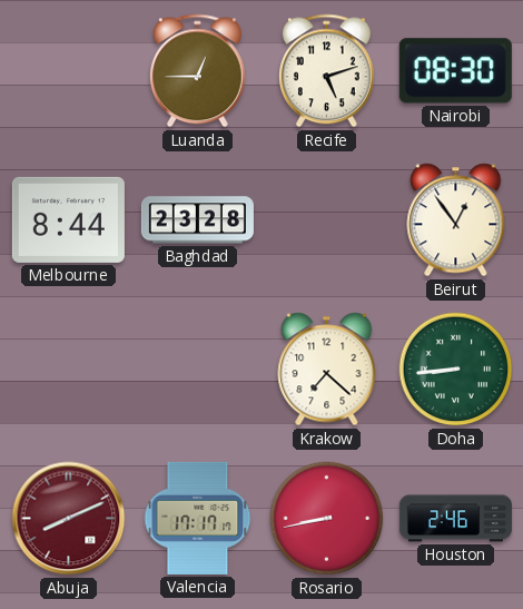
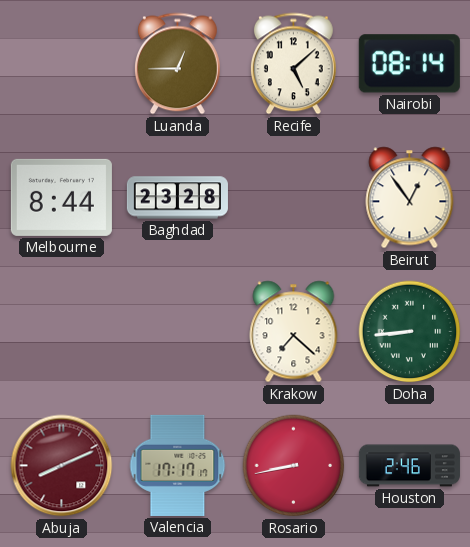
Recife: 5:12 -> 5:08 (293, 64)
Nairobi: 08:30 -> 08:14 (409, 64)
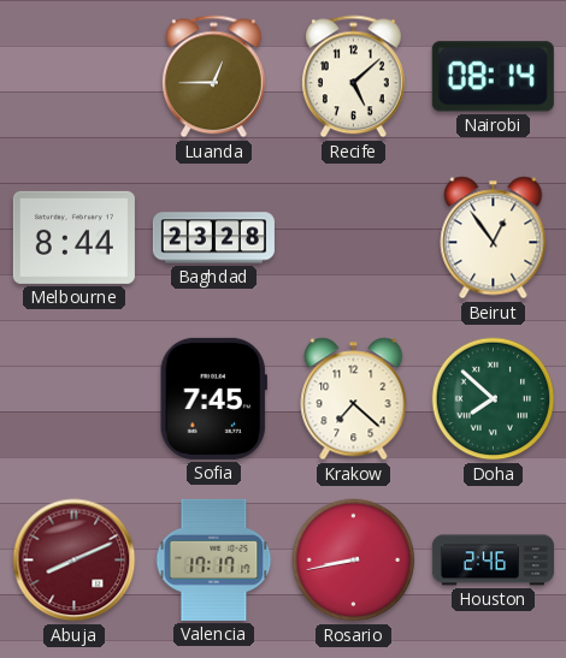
Sofia: none -> 7:45 (213, 398)
Doha: 8:44 -> 7:52 (494, 399)
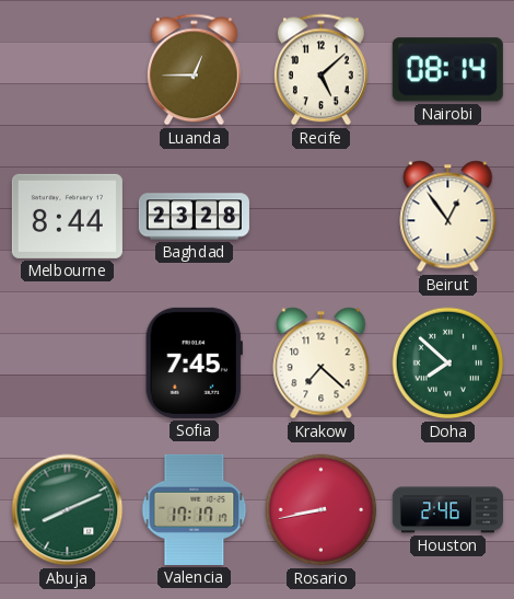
Abuja dial: burgundy -> green (68, 510)
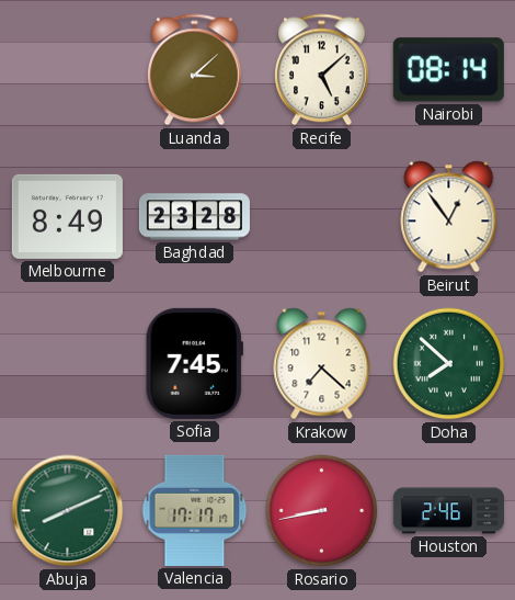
Luanda: 12:45 -> 3:08 (194, 70)
Melbourne: 8:44 -> 8:49 (67, 216)
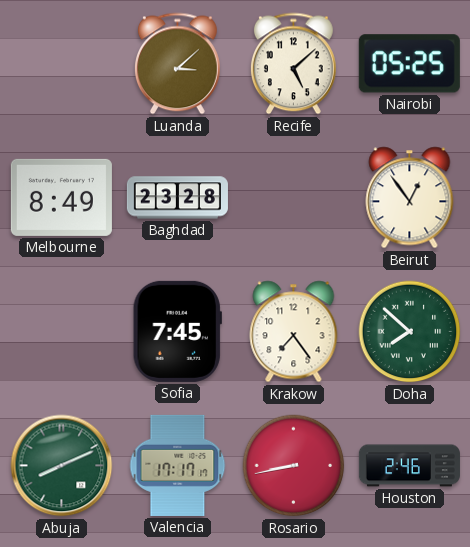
Nairobi: 08:14 -> 05:25 (409, 64)
Krakow: 7:22 -> 7:24 (294, 332)
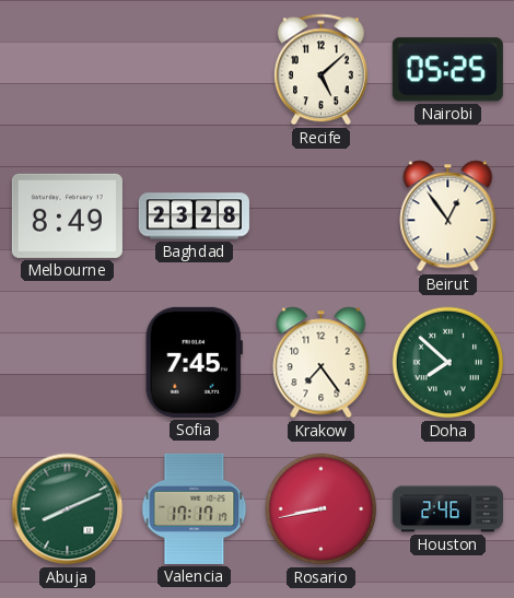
Luanda: 3:08 -> none (177, 64)
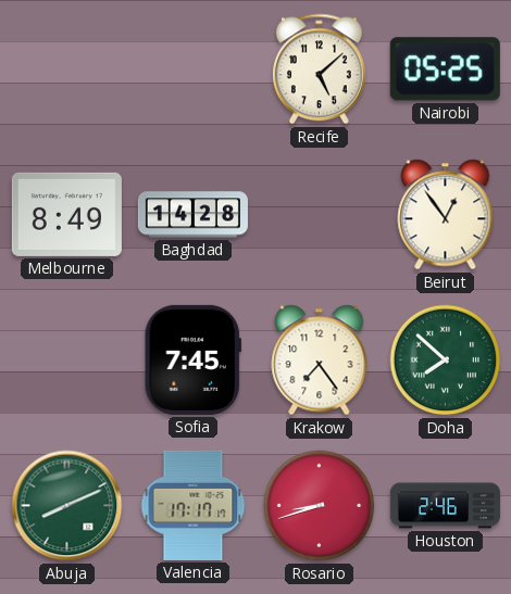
Baghdad: 23:28 -> 14:28 (192, 215)
Rosario: 8:43 -> 8:42 (320, 506)
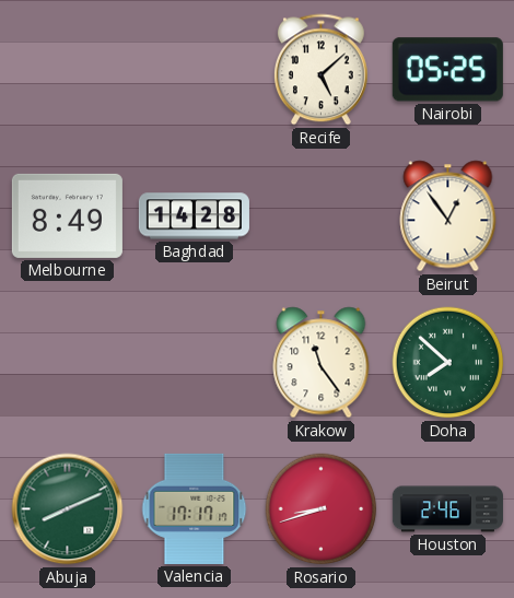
Sofia: 7:45 -> none (192, 359)
Krakow: 7:24 -> 11:24 (322, 363)
